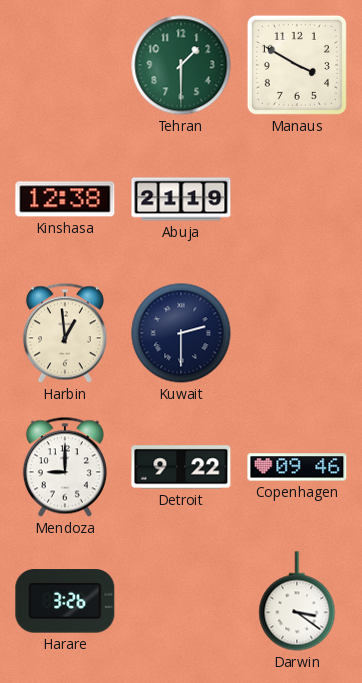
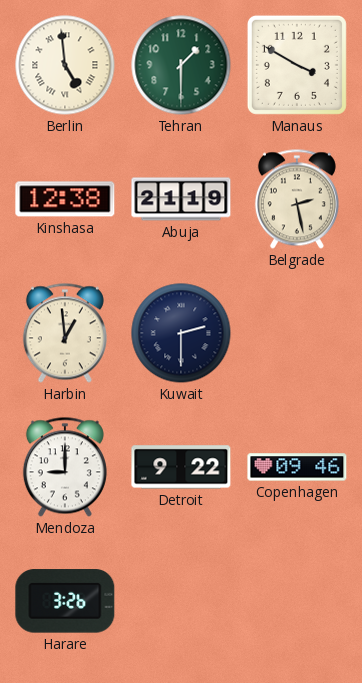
Berlin: none -> 4:59 (65, 65)
Belgrade: none -> 2:28 (297, 199)
Darwin: 3:21 -> none (297, 601)
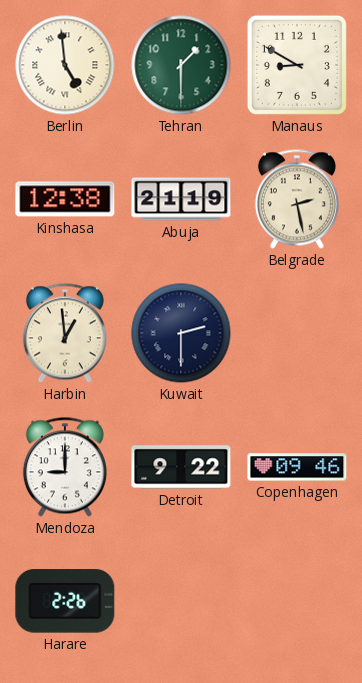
Manaus: 3:50 -> 8:50 (297, 65)
Harare: 3:26 -> 2:26 (65, 601)
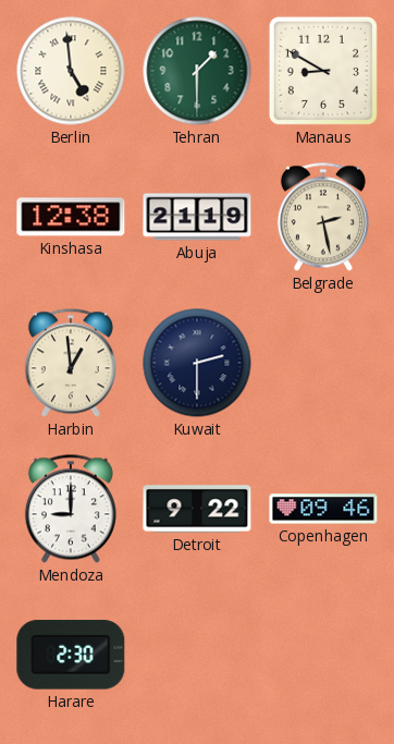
Harare: 2:26 -> 2:30 (71, 655)
